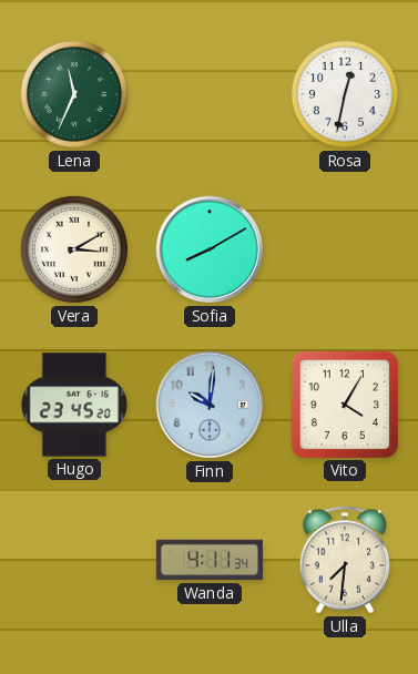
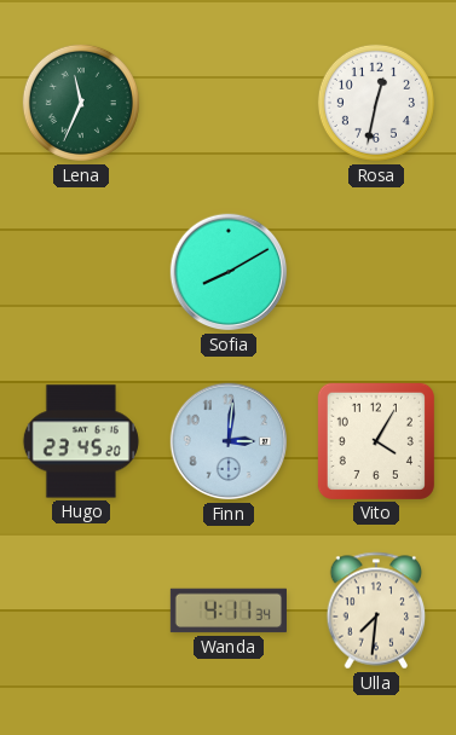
Vera: 3:10 -> none (74, 249)
Finn: 10:01 -> 3:01 (229, 441)
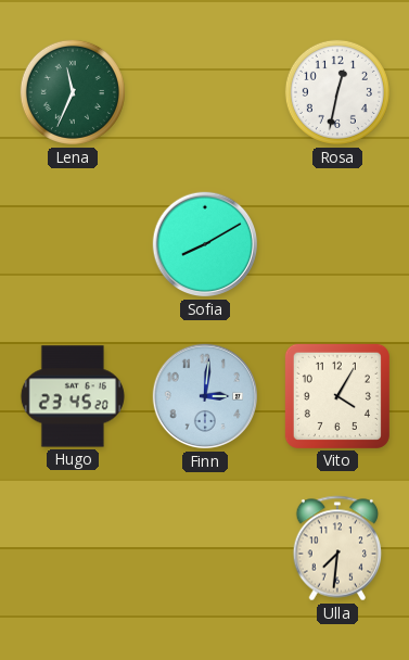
Wanda: 4:11 -> none (229, 610)
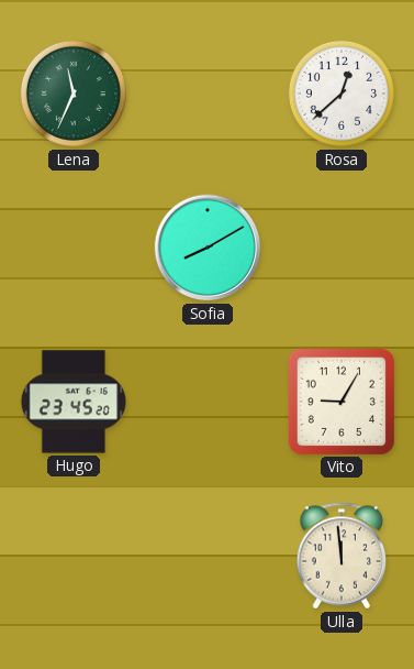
Rosa: 12:32 -> 12:38 (342, 94)
Finn: 3:01 -> none (205, 396)
Vito: 4:05 -> 9:05 (342, 402)
Ulla: 7:31 -> 11:59 (342, 556)
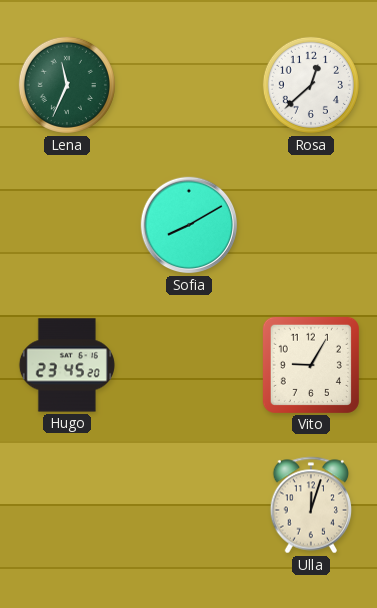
Ulla: 11:59 -> 12:03 (311, 505)
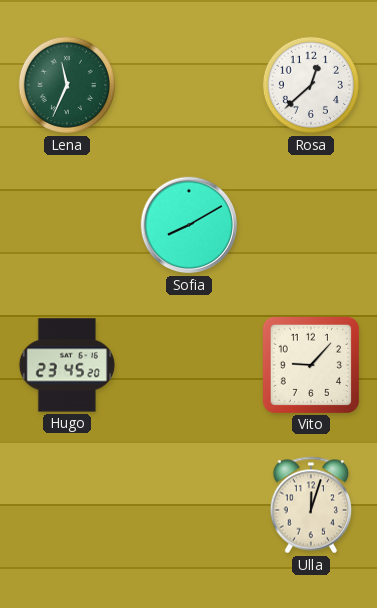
Vito: 9:05 -> 9:07 (311, 365)
